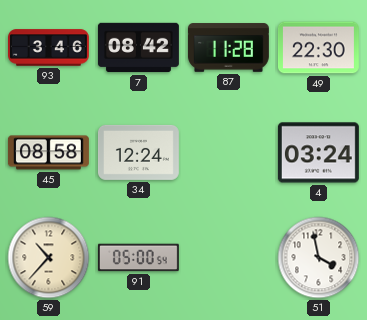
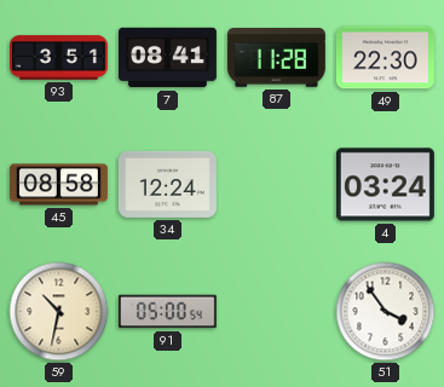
93: 3:46 -> 3:51 (59, 58)
7: 08:42 -> 08:41 (167, 58)
59: 10:37 -> 10:32 (59, 312)
51: 3:58 -> 3:54 (386, 312)
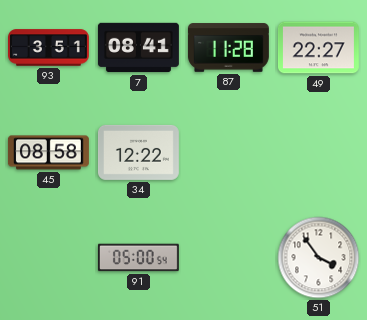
49: 22:30 -> 22:27 (318, 48)
34: 12:24 -> 12:22 (138, 152)
4: 03:24 -> none (385, 185)
59: 10:32 -> none (59, 312)
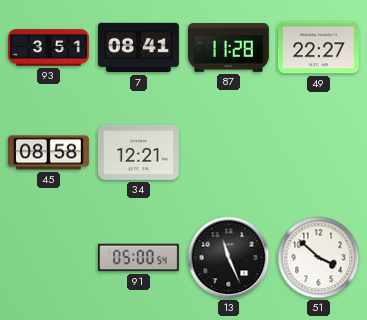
34: 12:22 -> 12:21 (138, 152)
13: none -> 11:26 (229, 258)
51: 3:54 -> 3:52 (319, 258)
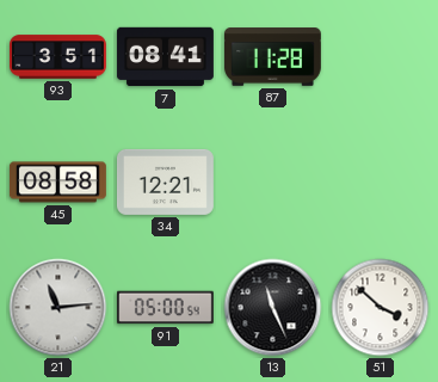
49: 22:27 -> none (318, 48)
21: none -> 11:14 (58, 308)
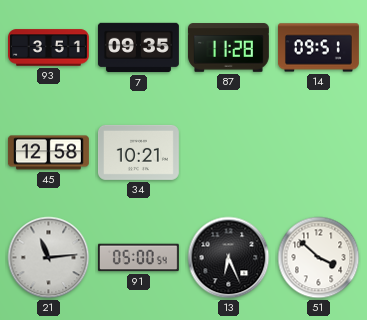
7: 08:41 -> 09:35 (138, 48)
14: none -> 09:51 (318, 48)
45: 08:58 -> 12:58 (48, 153)
34: 12:21 -> 10:21 (138, 152)
13: 11:26 -> 6:26 (229, 258)
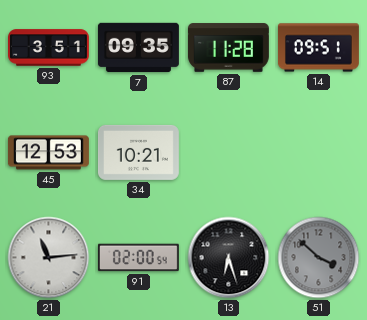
45: 12:58 -> 12:53 (48, 153)
91: 05:00 -> 02:00 (138, 258)
13: 6:26 -> 6:27 (229, 258)
51 dial: white -> grey (319, 258)
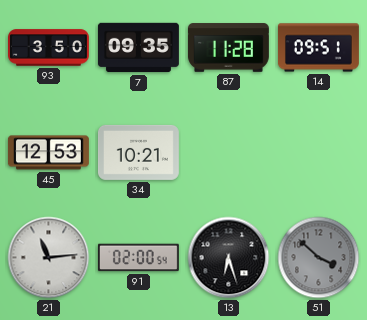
93: 3:51 -> 3:50 (49, 48)
